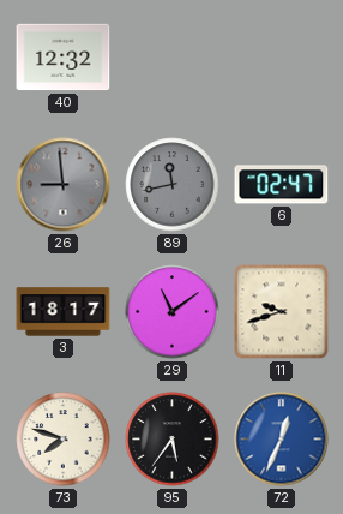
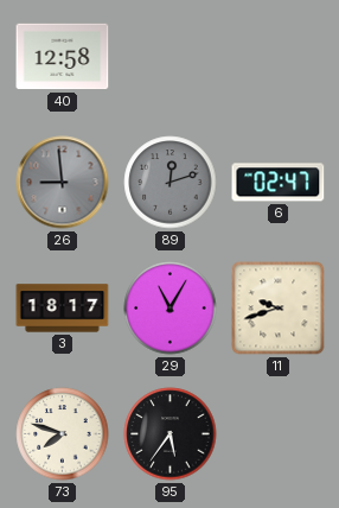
40: 12:32 -> 12:58 (63, 57)
89: 11:43 -> 12:12 (171, 183)
29: 11:09 -> 11:05 (171, 309)
72: 12:34 -> none (282, 440)
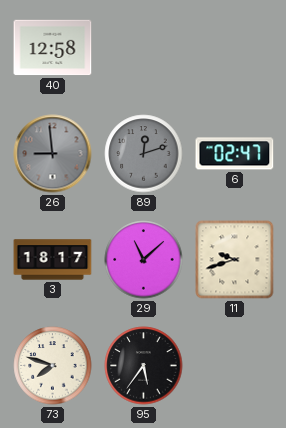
29: 11:05 -> 11:08 (144, 260)
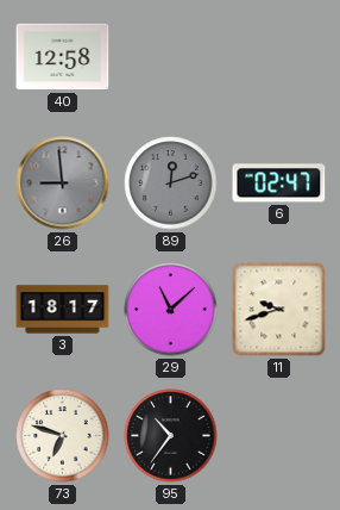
73: 7:48 -> 6:48 (63, 436)
95: 5:36 -> 10:36 (171, 436)
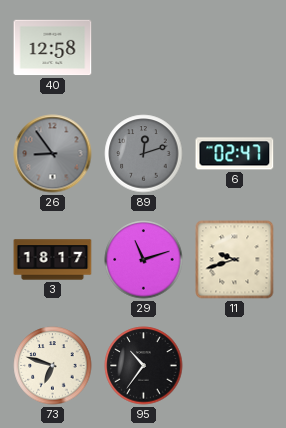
26: 8:59 -> 8:54 (53, 154)
29: 11:08 -> 11:12 (144, 260)
